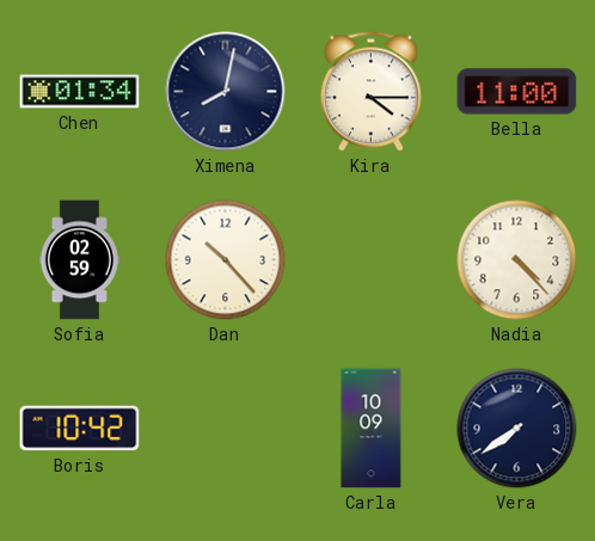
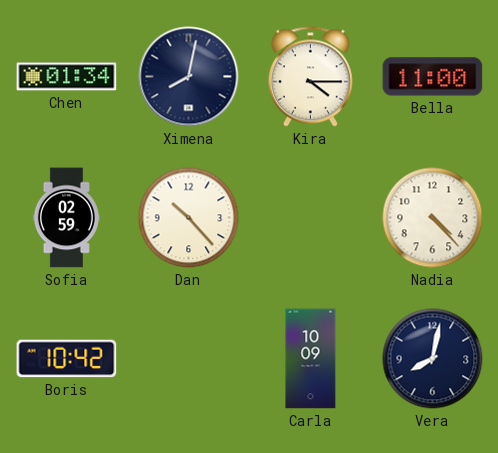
Vera: 7:39 -> 8:02 (433, 359)
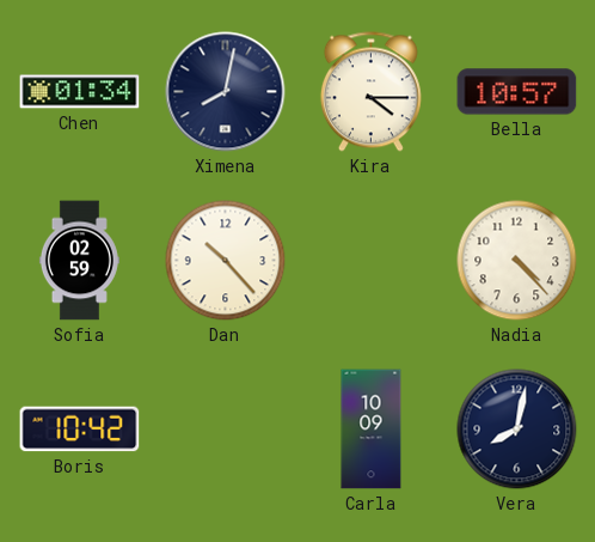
Bella: 11:00 -> 10:57 (517, 92)
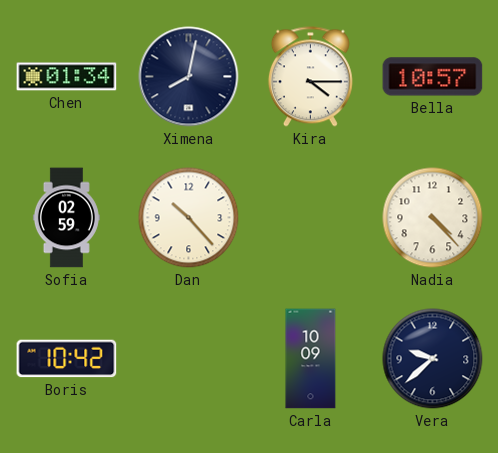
Vera: 8:02 -> 9:38 (433, 359)
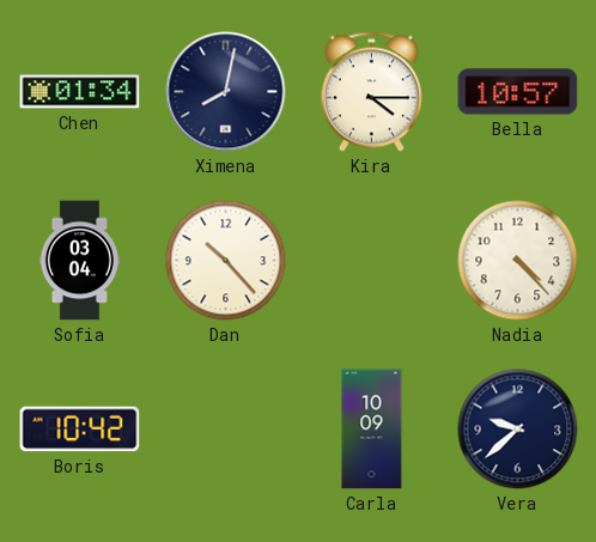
Sofia: 02:59 -> 03:04 (79, 261)
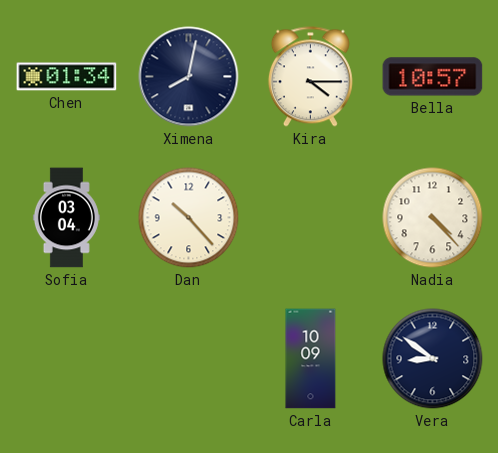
Boris: 10:42 -> none (80, 430)
Vera: 9:38 -> 8:51 (433, 359)
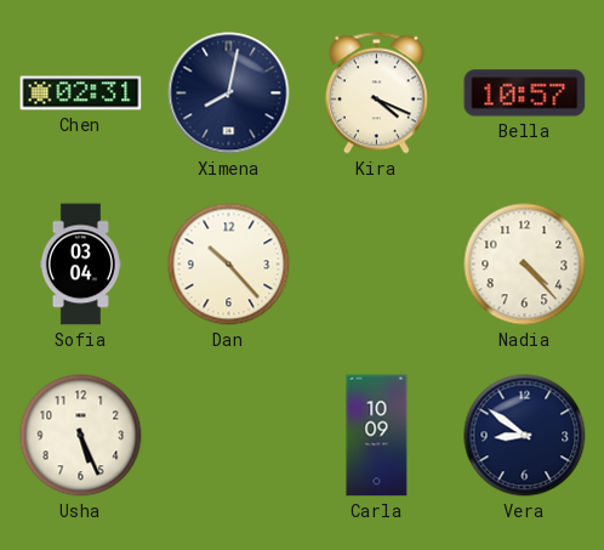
Chen: 01:34 -> 02:31 (81, 93)
Kira: 4:15 -> 4:19 (376, 93)
Usha: none -> 5:26 (81, 436)
